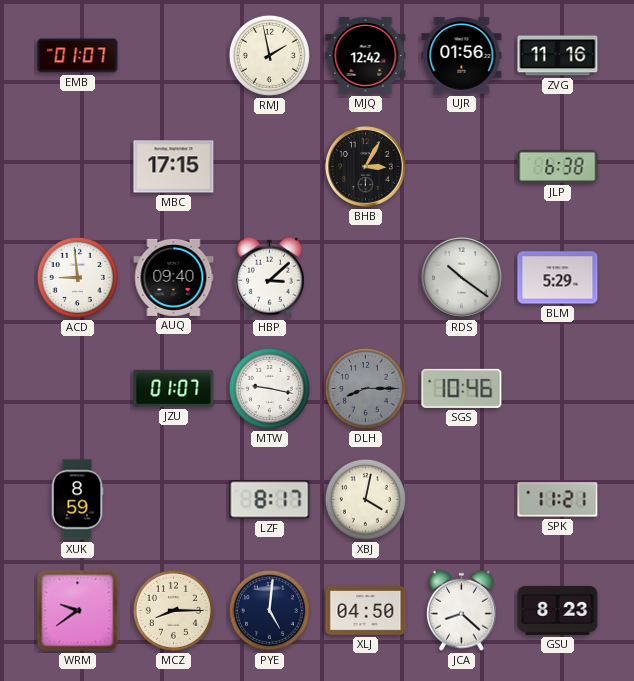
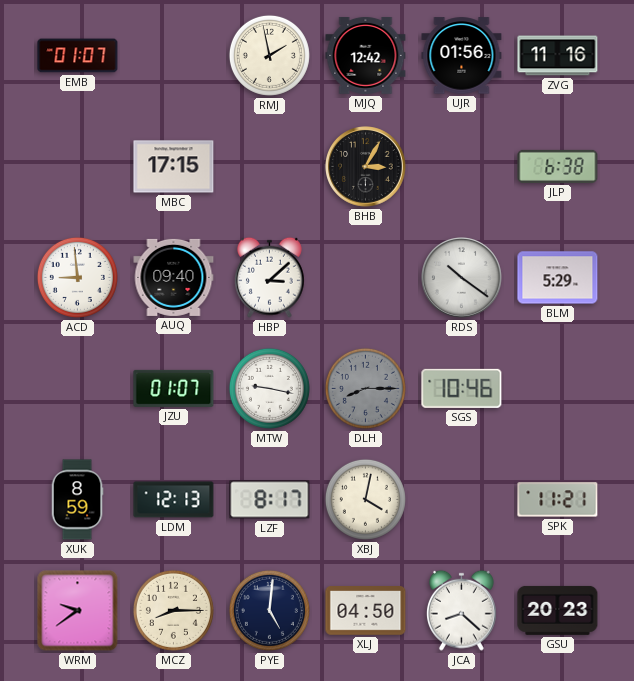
LDM: none -> 12:13 (174, 500)
GSU: 8:23 -> 20:23 (558, 610)
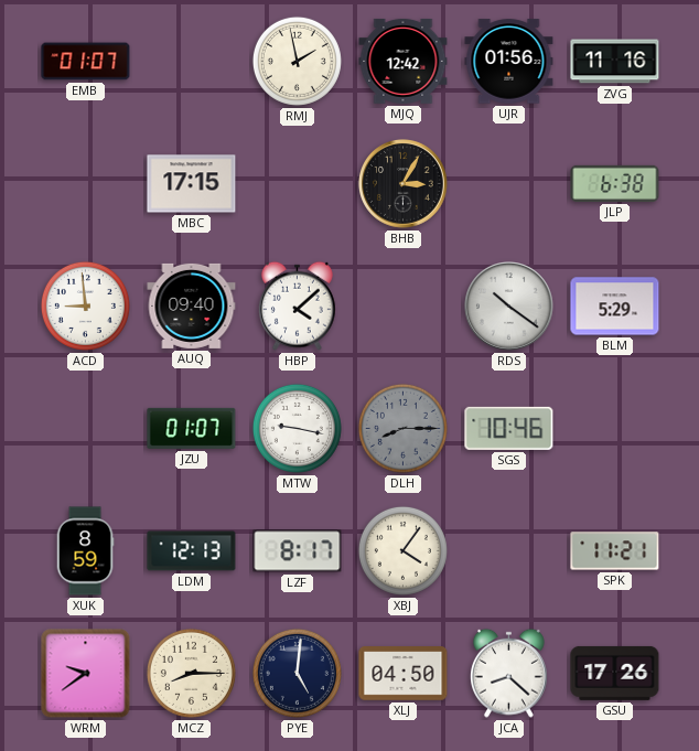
HBP: 3:08 -> 4:08 (297, 305)
XBJ: 4:02 -> 4:06 (402, 550)
GSU: 20:23 -> 17:26 (615, 673)
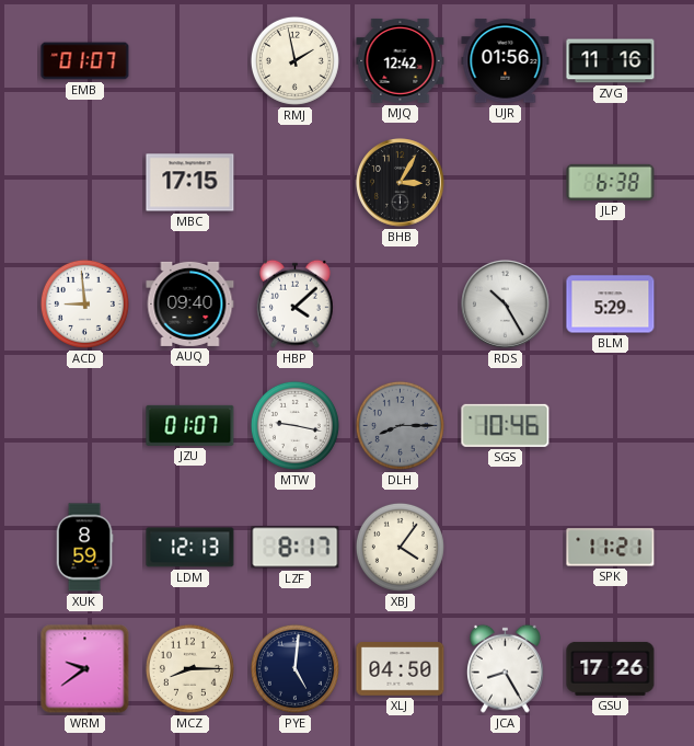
RDS: 10:21 -> 10:25 (506, 305)
JCA: 8:22 -> 8:25 (505, 668)
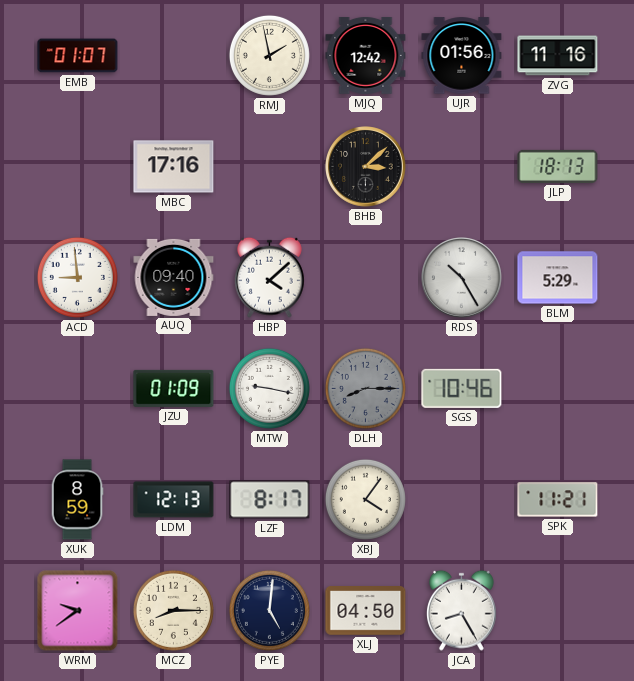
MBC: 17:15 -> 17:16 (174, 167)
BHB: 3:05 -> 3:08 (366, 167)
JLP: 6:38 -> 18:13 (558, 166)
JZU: 01:07 -> 01:09 (174, 388)
GSU: 17:26 -> none (611, 668)
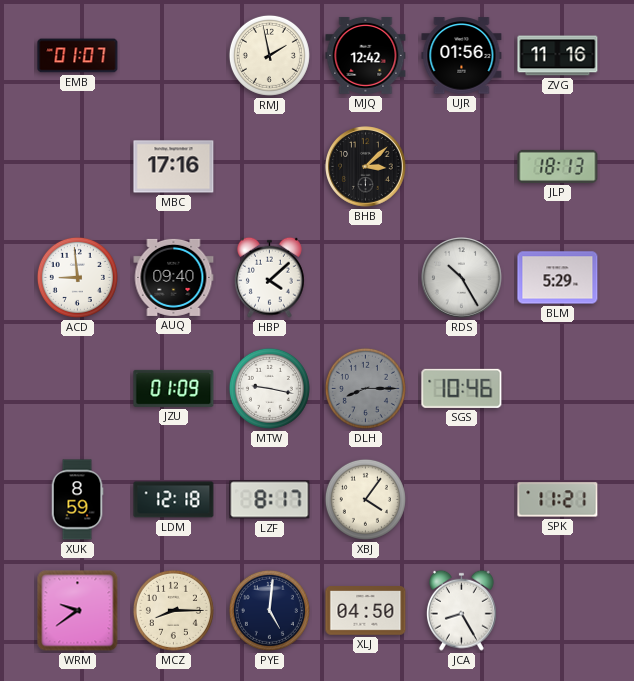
LDM: 12:13 -> 12:18 (174, 500)
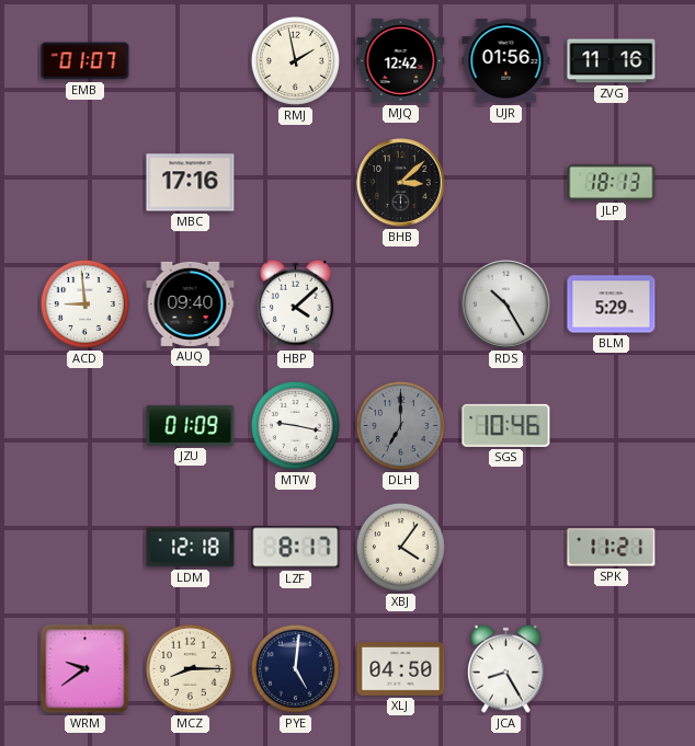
DLH: 8:15 -> 7:00 (400, 425)
XUK: 8:59 -> none (77, 500)
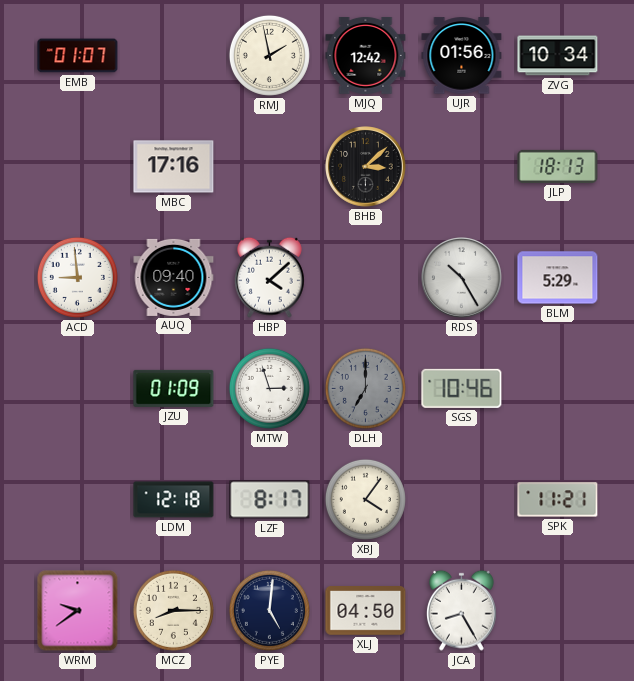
ZVG: 11:16 -> 10:34 (558, 56)
MTW: 9:17 -> 2:57 (269, 388)
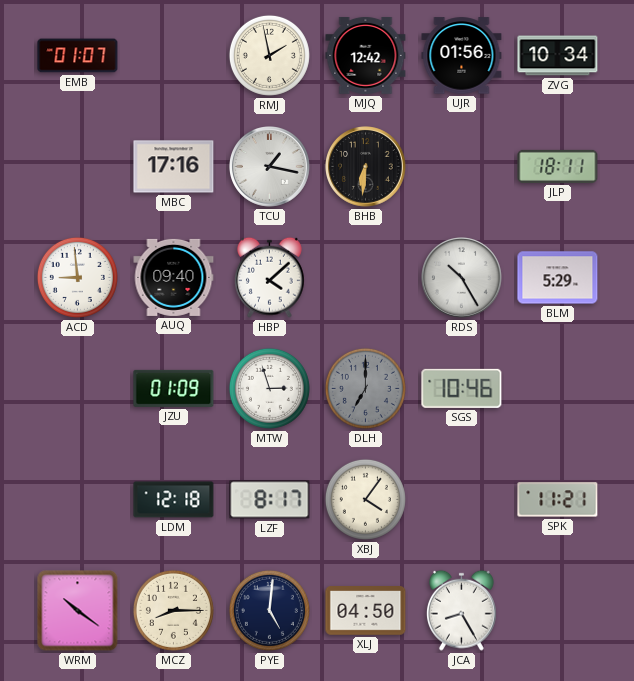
TCU: none -> 1:17 (270, 167)
BHB: 3:08 -> 6:31 (366, 167)
JLP: 18:13 -> 18:11 (558, 166)
WRM: 9:39 -> 10:21 (78, 611)
